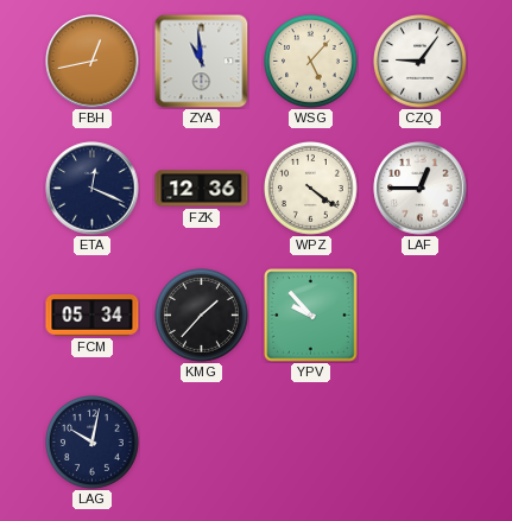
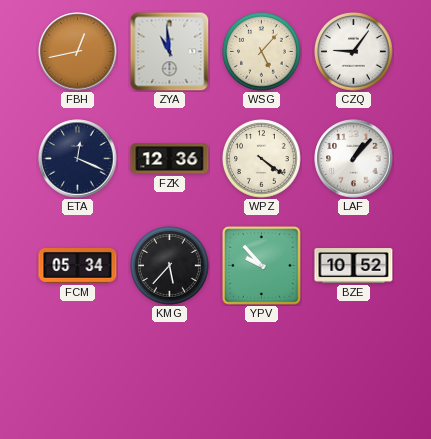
LAF: 12:45 -> 1:07 (354, 159)
KMG: 1:37 -> 5:37 (170, 266)
BZE: none -> 10:52 (354, 266)
LAG: 10:02 -> none (93, 443)
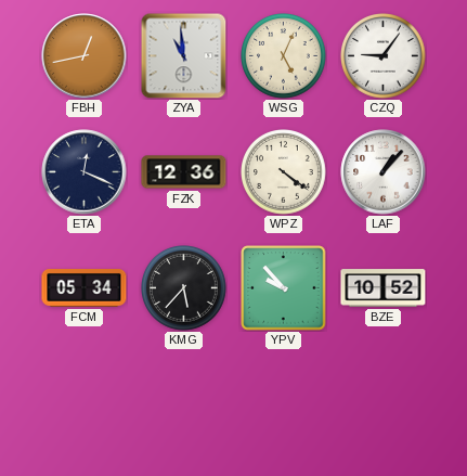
WSG: 5:07 -> 5:04 (284, 56)
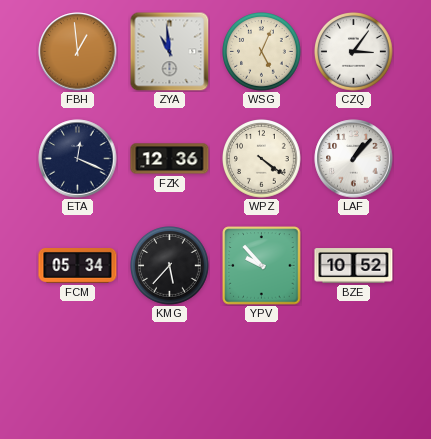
FBH: 12:43 -> 12:59 (78, 52)
CZQ: 9:06 -> 3:06 (354, 52)
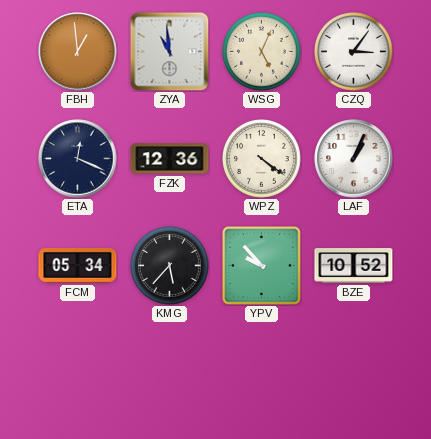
LAF: 1:07 -> 1:04 (354, 159)
